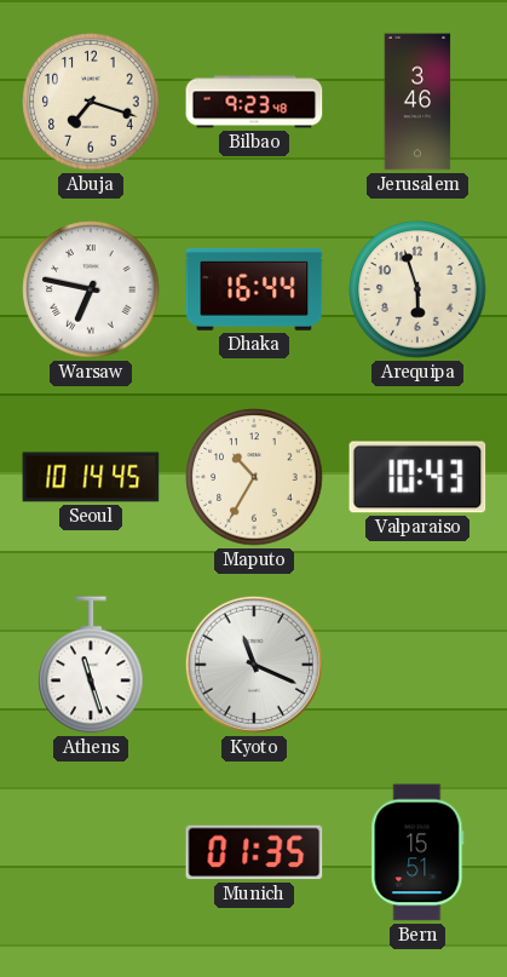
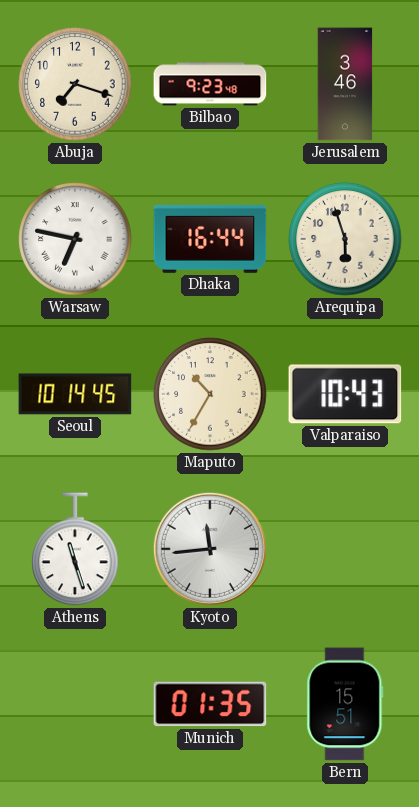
Kyoto: 11:19 -> 11:44 (210, 549)
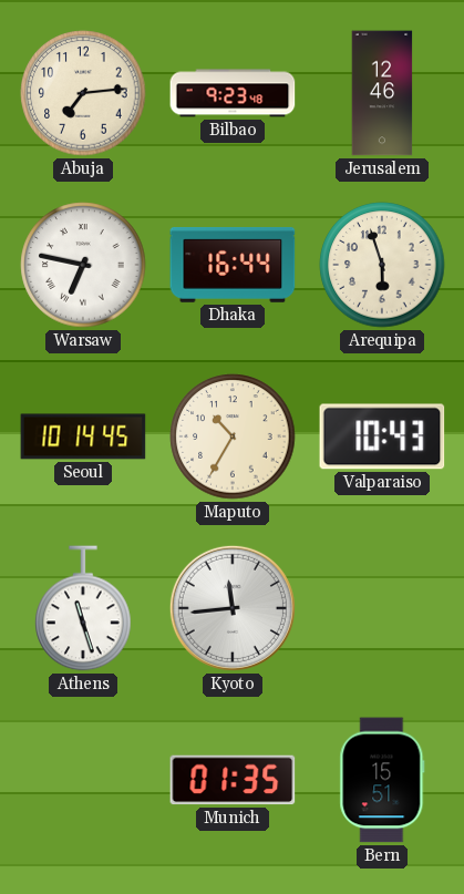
Abuja: 7:18 -> 7:14 (83, 93)
Jerusalem: 3:46 -> 12:46 (382, 93)
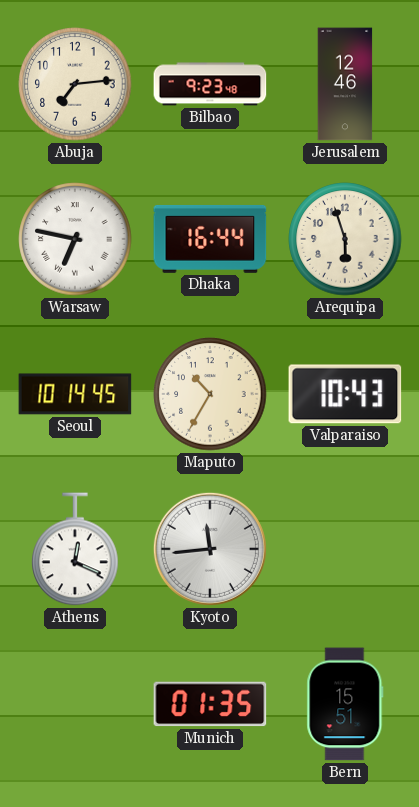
Athens: 11:27 -> 12:19 (75, 549)
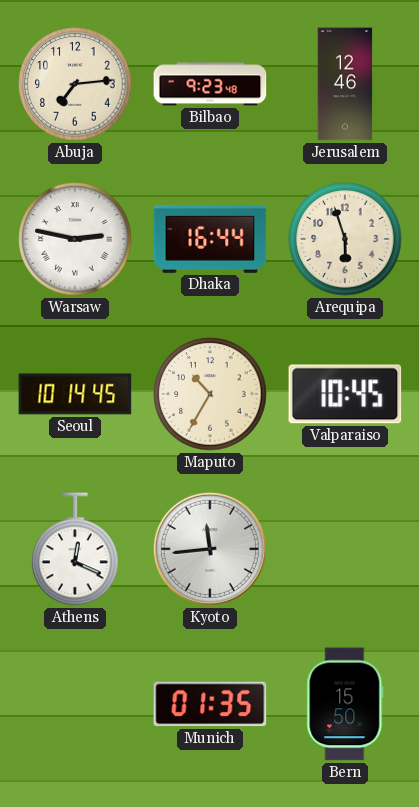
Warsaw: 6:47 -> 2:47 (75, 239)
Valparaiso: 10:43 -> 10:45 (345, 394)
Bern: 15:51 -> 15:50 (345, 704)
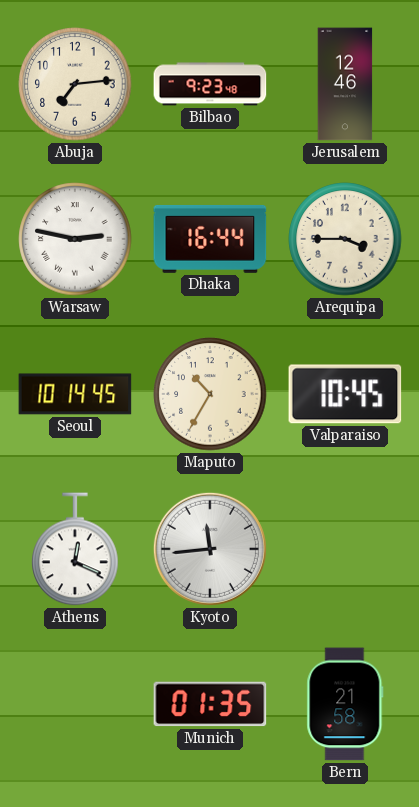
Arequipa: 5:57 -> 3:45 (345, 239)
Bern: 15:50 -> 21:58 (345, 704)
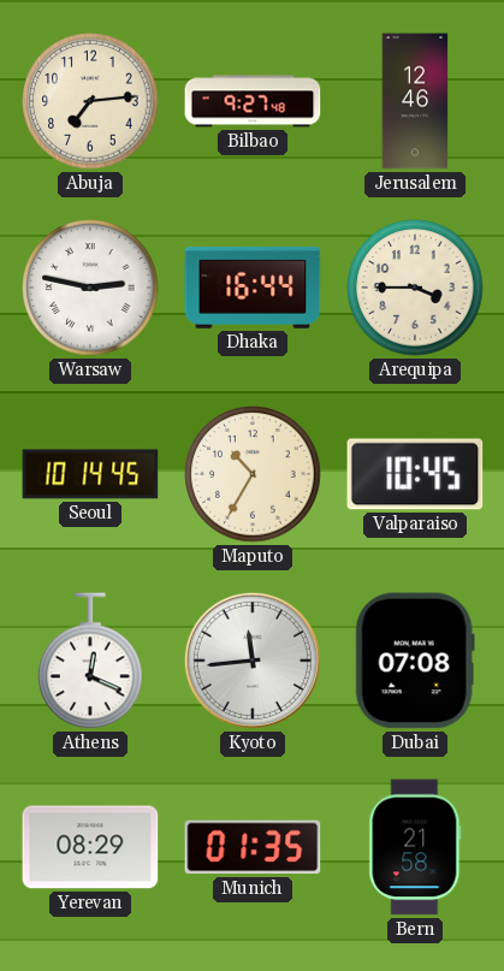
Bilbao: 9:23 -> 9:27 (253, 101)
Dubai: none -> 07:08 (415, 661)
Yerevan: none -> 08:29 (90, 847)
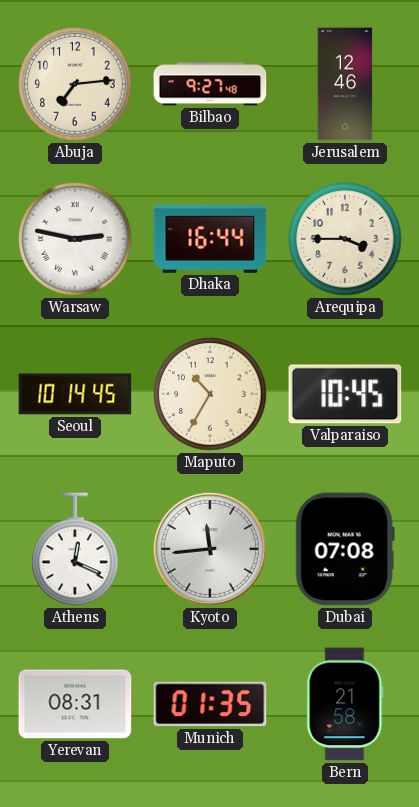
Yerevan: 08:29 -> 08:31 (75, 704)
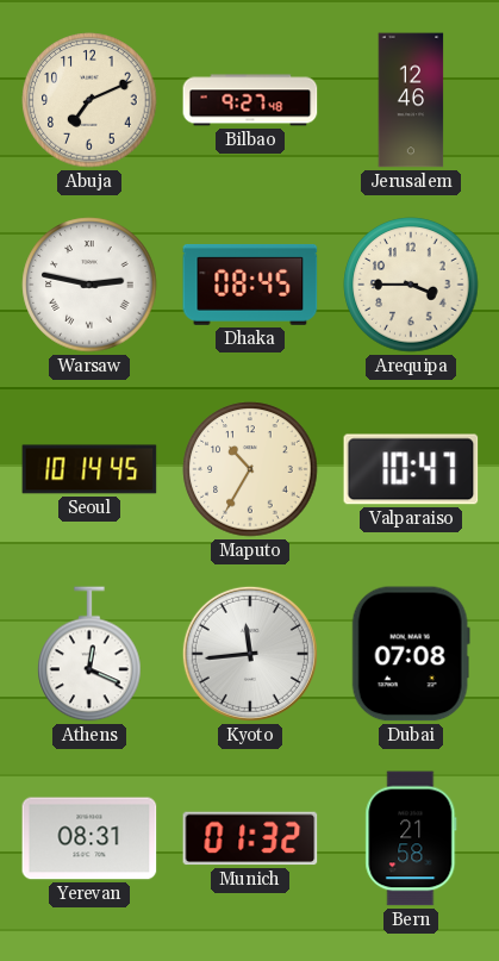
Abuja: 7:14 -> 7:11 (89, 100)
Dhaka: 16:44 -> 08:45 (250, 285)
Valparaiso: 10:45 -> 10:47 (411, 469)
Munich: 01:35 -> 01:32 (250, 838)
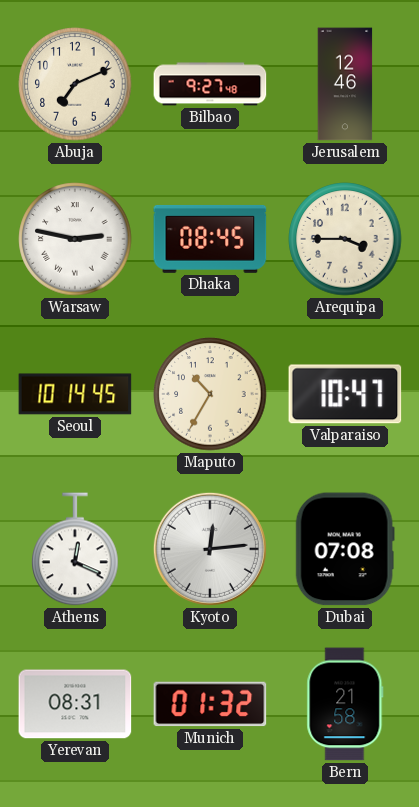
Kyoto: 11:44 -> 12:14 (210, 549)
